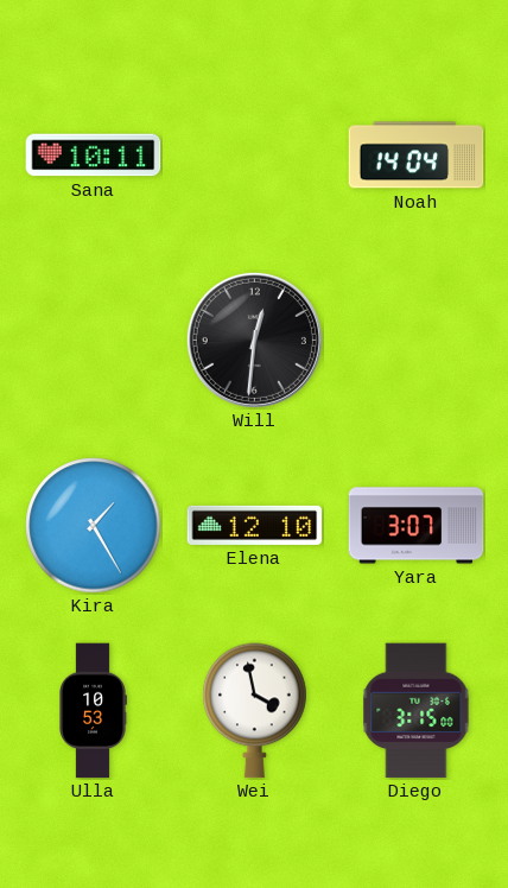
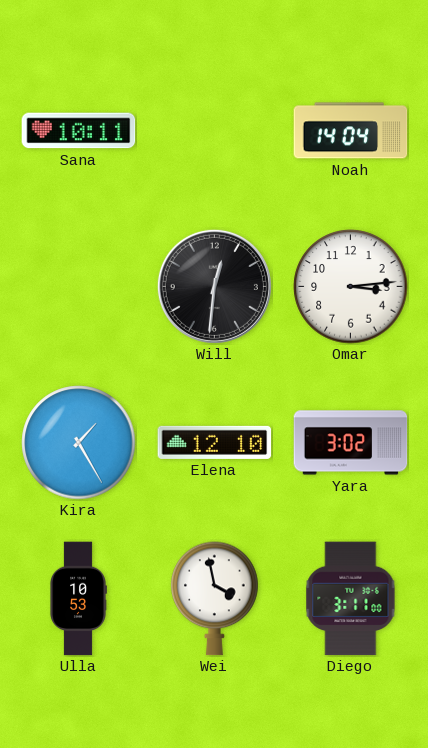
Omar: none -> 3:14 (351, 287)
Yara: 3:07 -> 3:02 (351, 443)
Diego: 3:15 -> 3:11 (351, 599)
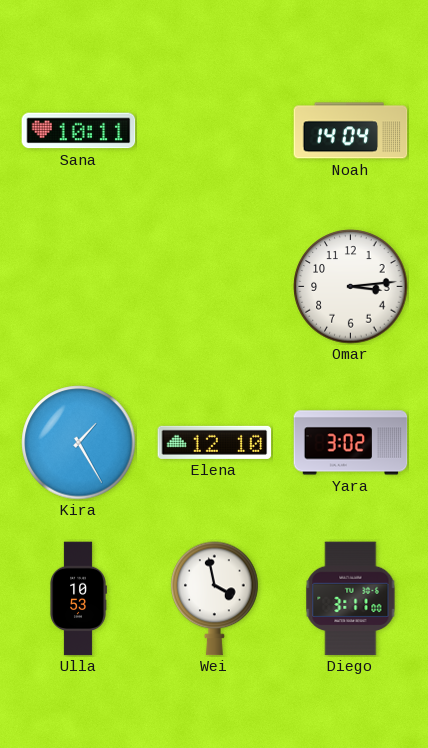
Will: 12:31 -> none (214, 286)
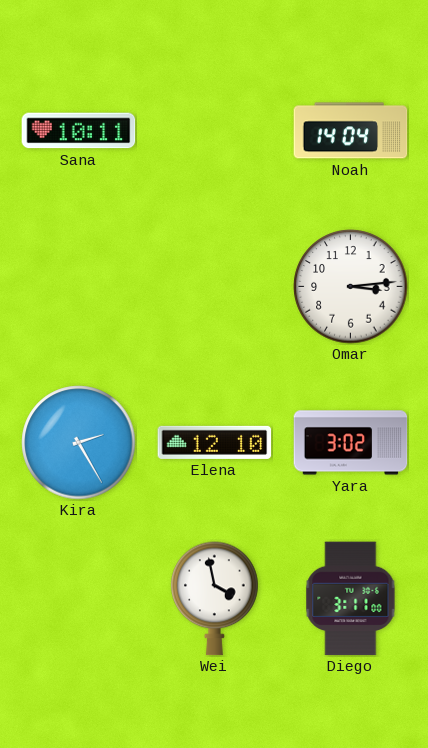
Kira: 1:25 -> 2:25 (79, 443)
Ulla: 10:53 -> none (78, 599)
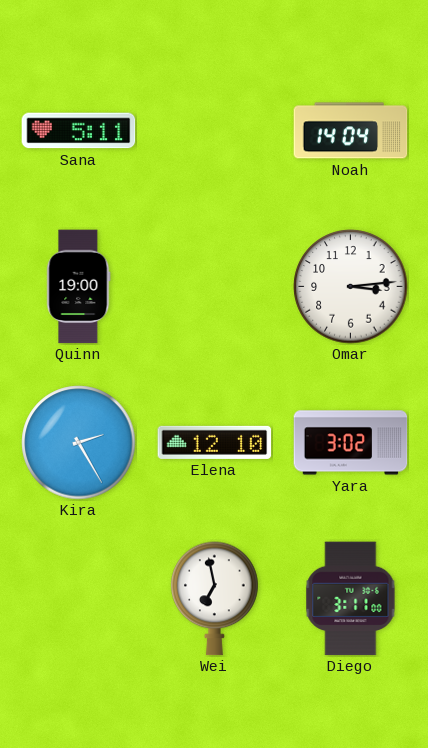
Sana: 10:11 -> 5:11 (79, 131)
Quinn: none -> 19:00 (79, 287)
Wei: 3:58 -> 6:58 (215, 599)
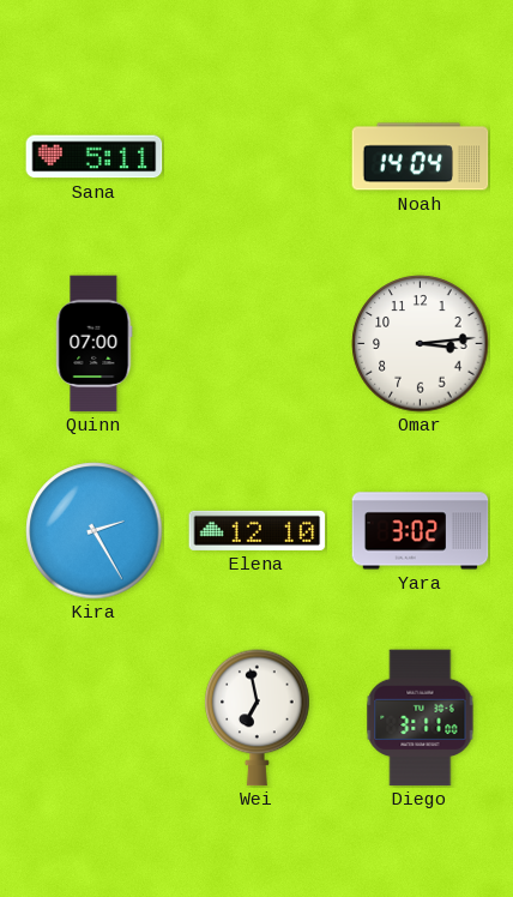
Quinn: 19:00 -> 07:00 (95, 344)
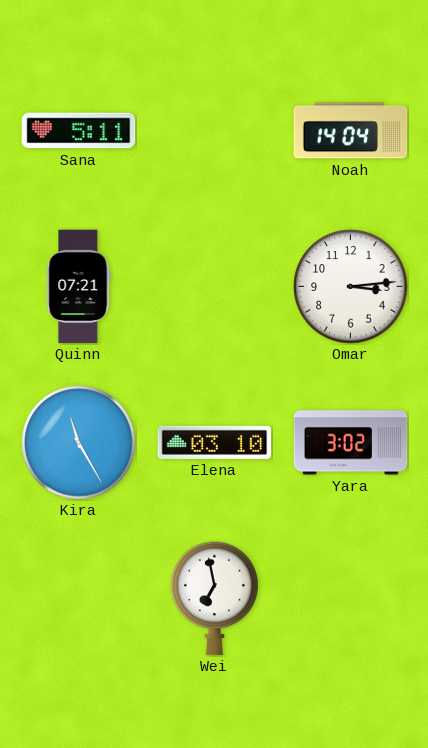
Quinn: 07:00 -> 07:21 (79, 287)
Kira: 2:25 -> 11:25 (79, 443)
Elena: 12:10 -> 03:10 (215, 442)
Diego: 3:11 -> none (421, 718)
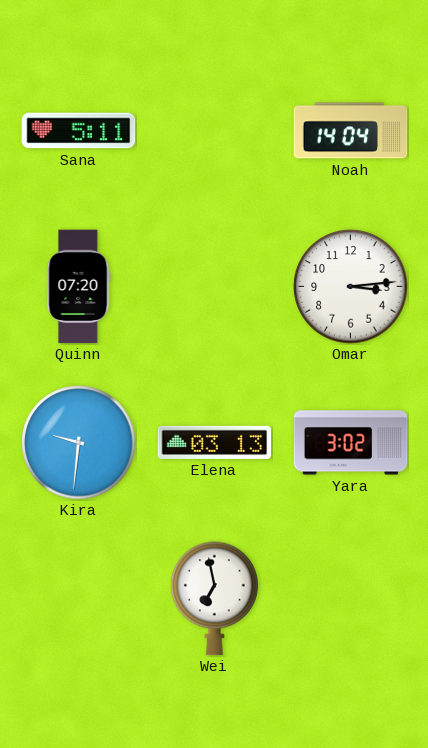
Quinn: 07:21 -> 07:20 (79, 287)
Kira: 11:25 -> 9:31 (79, 443)
Elena: 03:10 -> 03:13 (215, 442)
